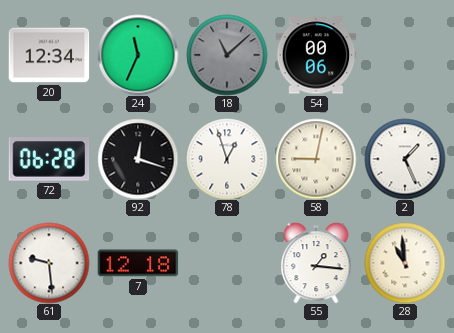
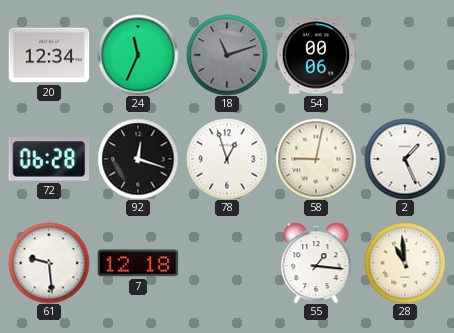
18: 11:08 -> 11:12 (227, 55)
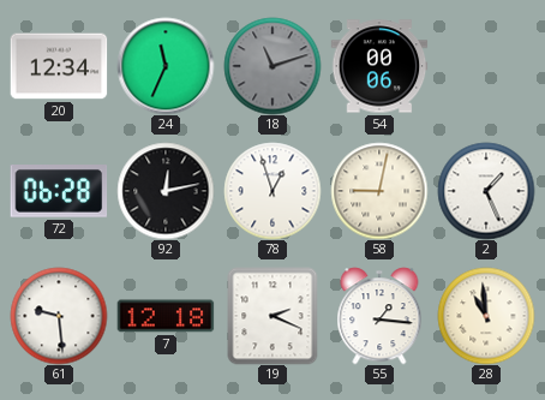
92: 12:18 -> 12:13 (166, 191)
19: none -> 2:19 (272, 316)
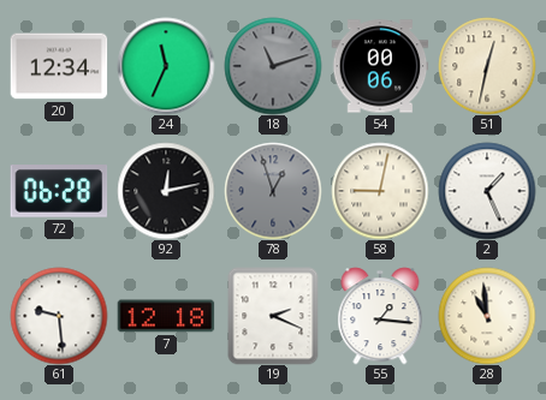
51: none -> 12:32 (487, 66)
78 dial: white -> grey (273, 191)
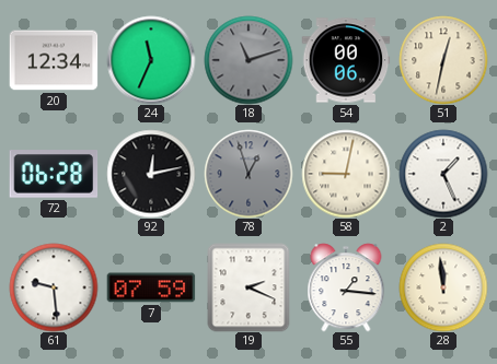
7: 12:18 -> 07:59 (151, 287)
28: 10:59 -> 11:59 (443, 287)
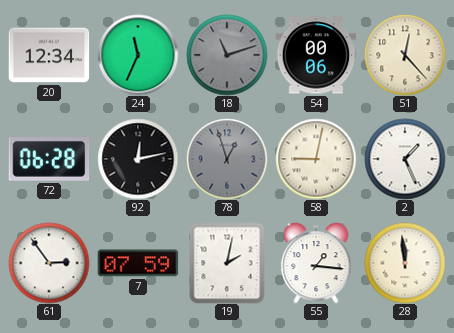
51: 12:32 -> 12:23 (405, 55)
61: 9:29 -> 2:54 (49, 263)
19: 2:19 -> 2:02 (227, 263)
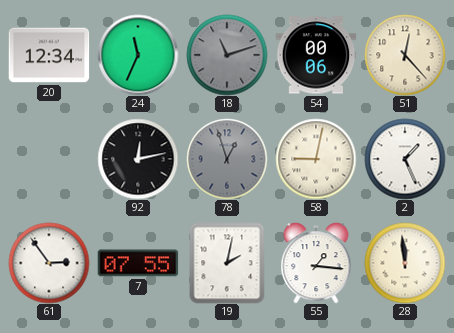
72: 06:28 -> none (49, 160)
7: 07:59 -> 07:55 (138, 263)
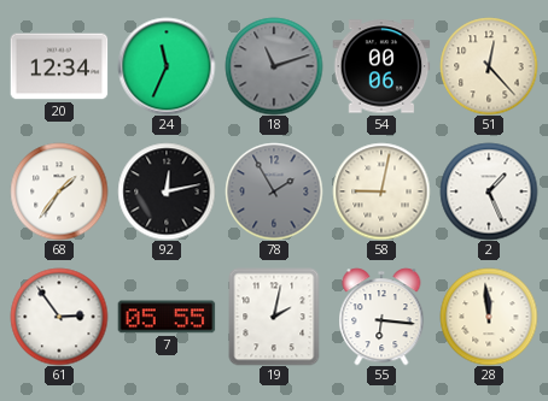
68: none -> 1:36 (59, 191)
78: 12:57 -> 1:55 (274, 191)
7: 07:55 -> 05:55 (167, 317)
55: 1:16 -> 6:16 (381, 317)
